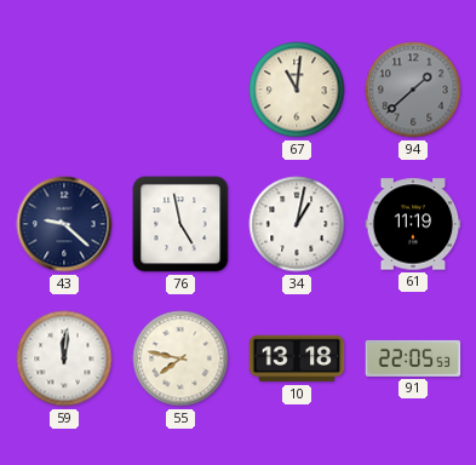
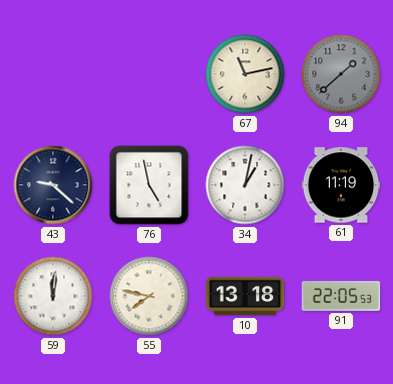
67: 11:01 -> 11:13 (245, 74)
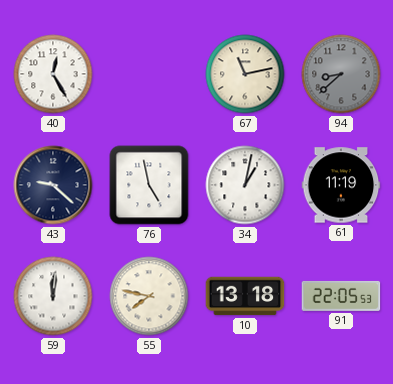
40: none -> 12:25 (53, 74)
94: 1:38 -> 8:38 (341, 74)
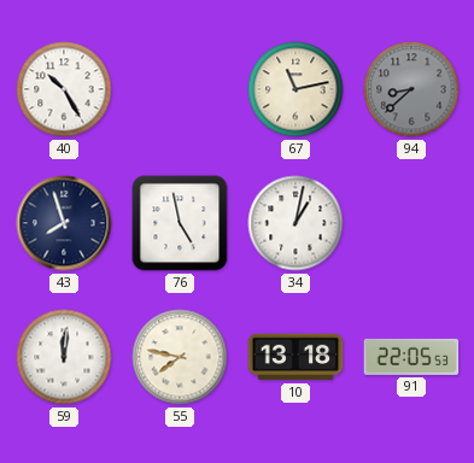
40: 12:25 -> 10:25 (64, 89)
43: 9:22 -> 7:57 (64, 223)
61: 11:19 -> none (341, 185)
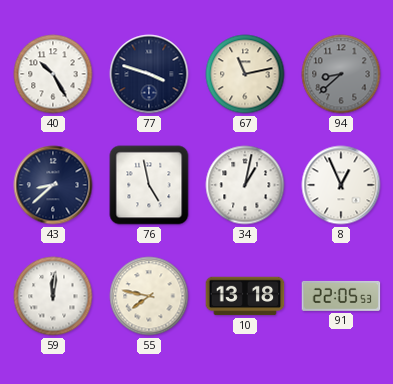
77: none -> 3:48 (149, 74)
43: 7:57 -> 8:38 (53, 185)
8: none -> 12:56 (341, 185)
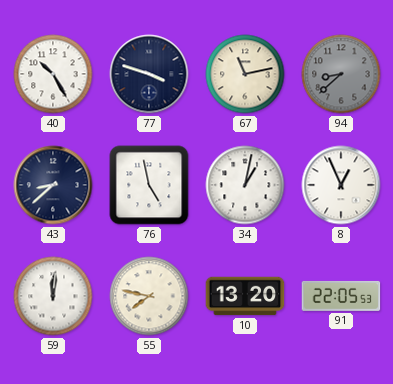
10: 13:18 -> 13:20 (245, 296)
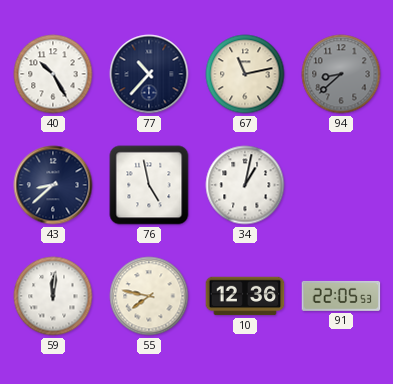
77: 3:48 -> 10:37 (149, 74)
8: 12:56 -> none (341, 185)
10: 13:20 -> 12:36 (245, 296)
